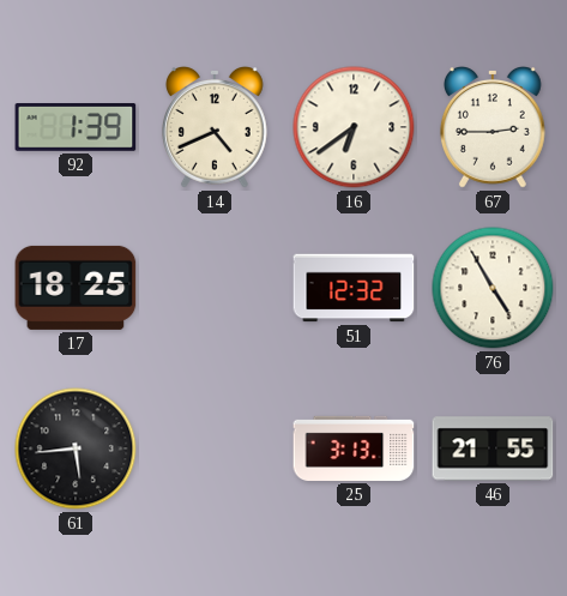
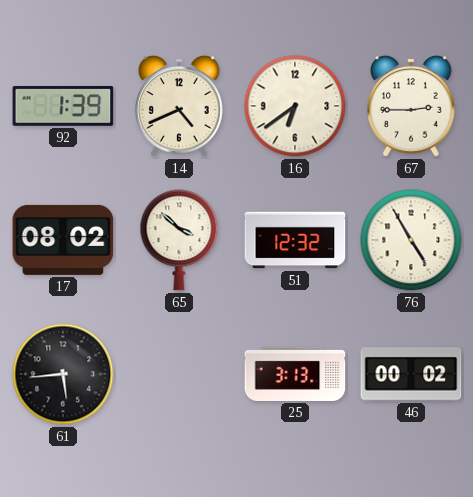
17: 18:25 -> 08:02 (63, 240)
65: none -> 3:52 (179, 240)
46: 21:55 -> 00:02 (411, 374)
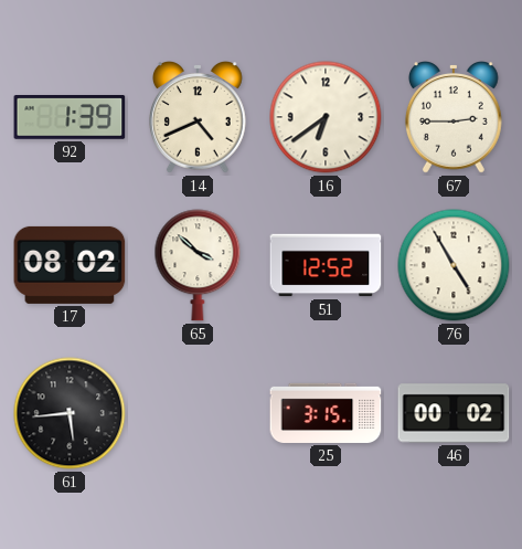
51: 12:32 -> 12:52 (326, 265)
25: 3:13 -> 3:15 (326, 413)
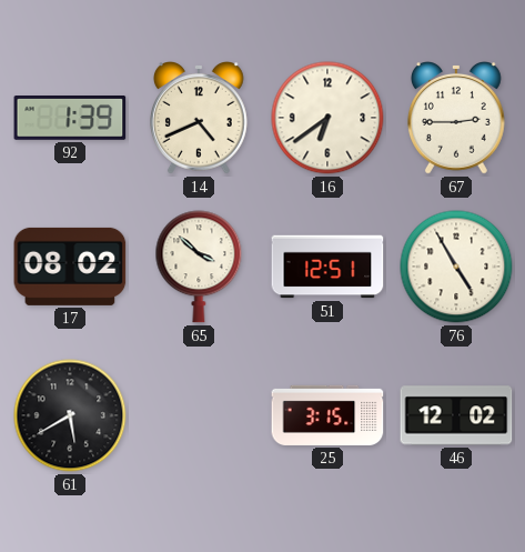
51: 12:52 -> 12:51 (327, 267)
61: 5:44 -> 5:40 (70, 415)
46: 00:02 -> 12:02 (456, 415)
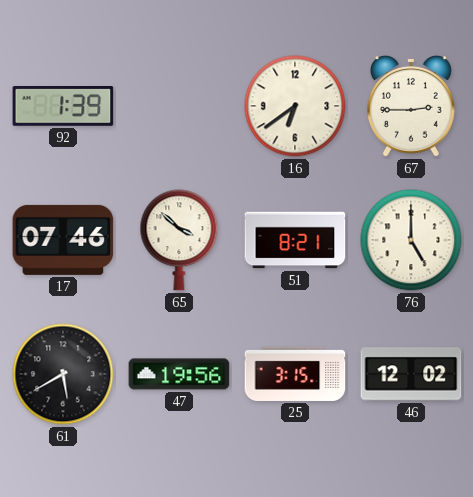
14: 4:41 -> none (199, 119)
17: 08:02 -> 07:46 (63, 240)
51: 12:51 -> 8:21 (295, 240)
76: 4:55 -> 5:00 (411, 240)
47: none -> 19:56 (179, 374)
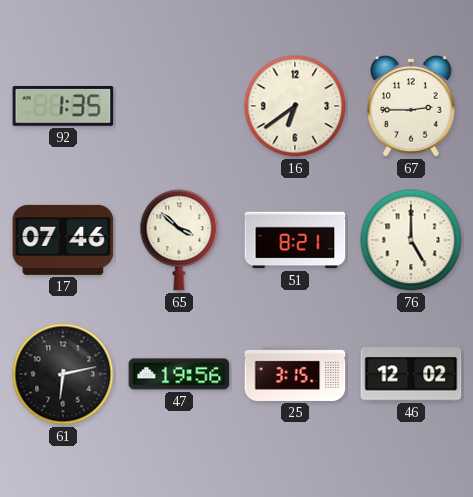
92: 1:39 -> 1:35 (63, 107)
61: 5:40 -> 6:13 (63, 374)
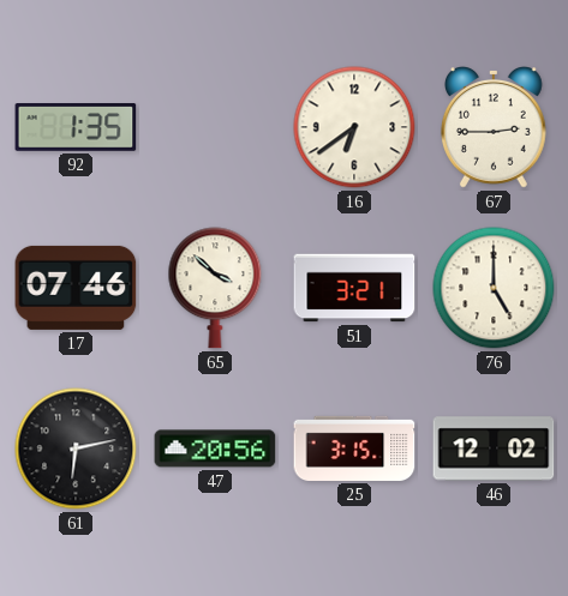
51: 8:21 -> 3:21 (354, 288)
47: 19:56 -> 20:56 (215, 448)
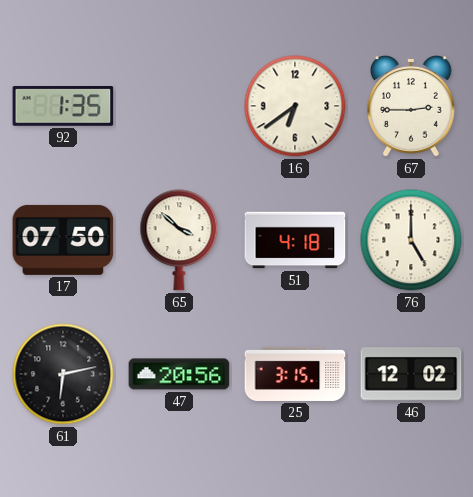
17: 07:46 -> 07:50 (63, 240)
51: 3:21 -> 4:18 (295, 240)
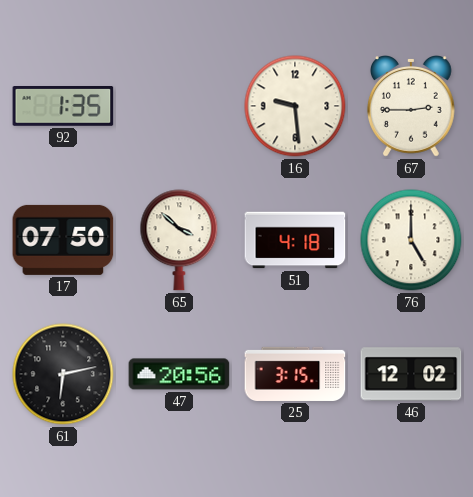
16: 6:39 -> 9:29 (295, 106)
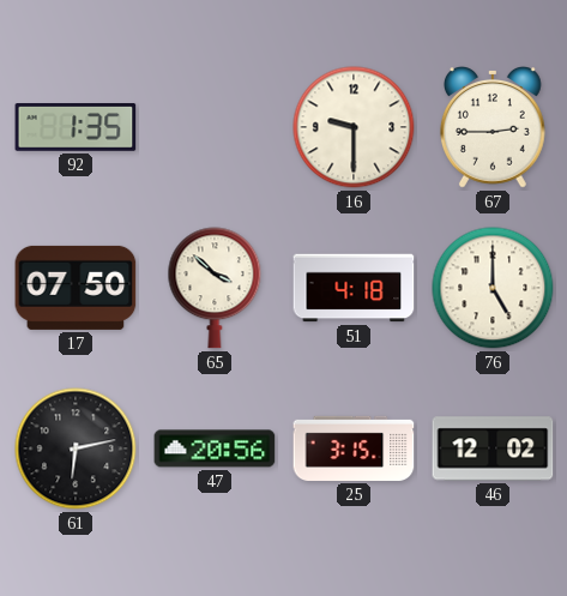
16: 9:29 -> 9:30 (354, 127)
